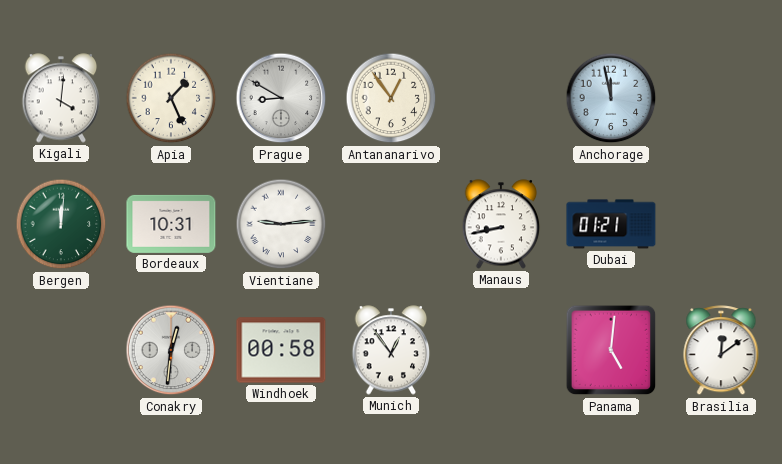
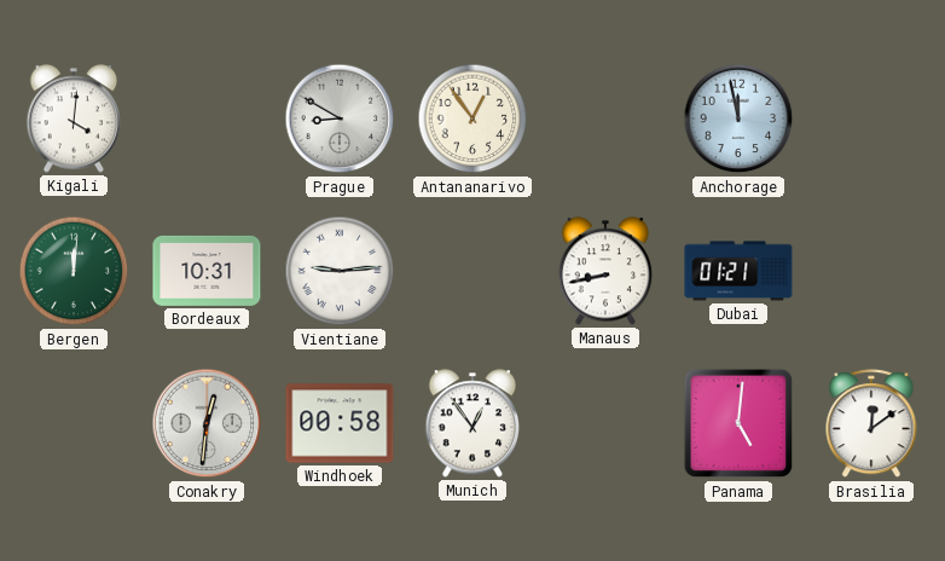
Apia: 1:26 -> none (171, 98)
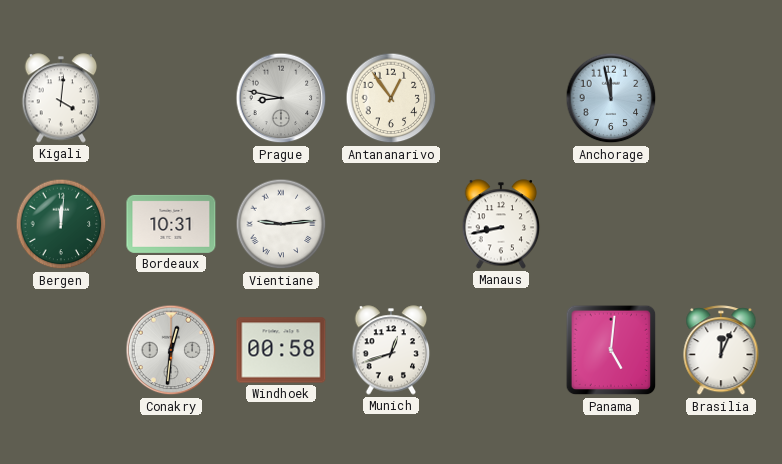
Prague: 8:50 -> 8:47 (281, 98)
Dubai: 01:21 -> none (738, 271)
Munich: 12:54 -> 12:42 (391, 350)
Brasilia: 12:09 -> 12:04 (721, 351)
